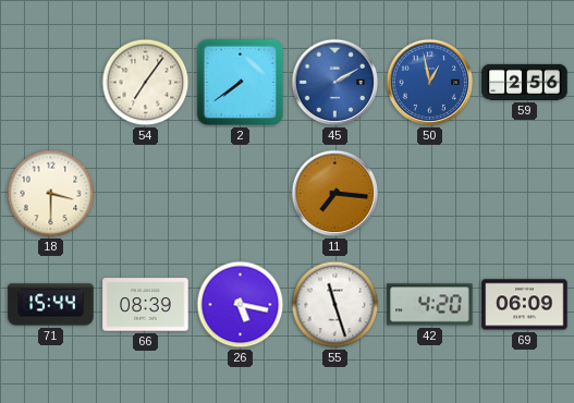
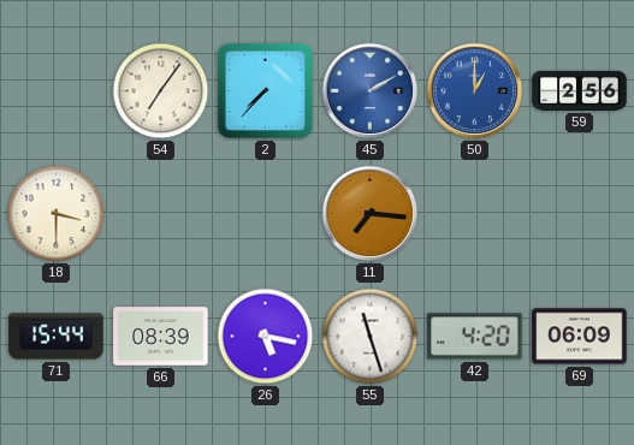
2: 7:39 -> 7:37 (265, 90)
50: 12:58 -> 1:00 (475, 91)
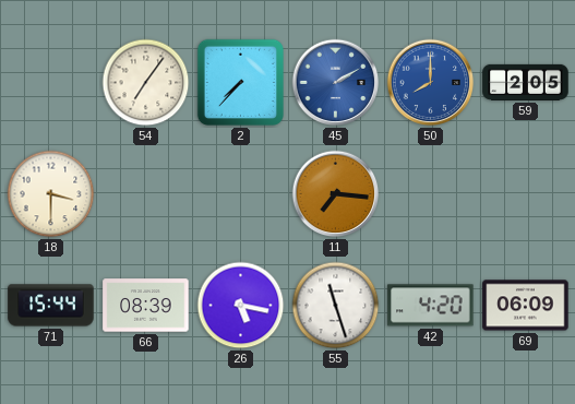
50: 1:00 -> 8:00 (431, 83)
59: 2:56 -> 2:05 (526, 82)
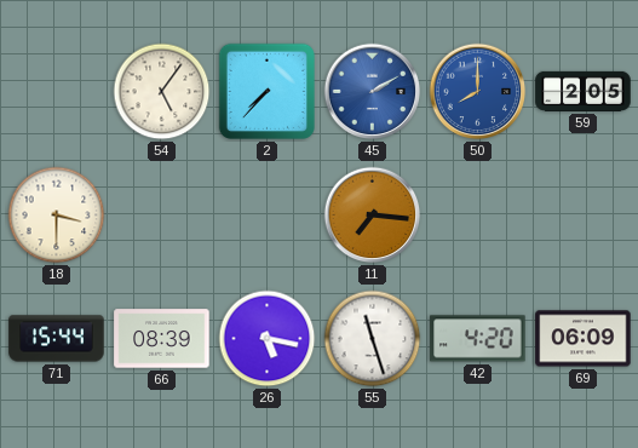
54: 7:06 -> 5:06 (162, 92)
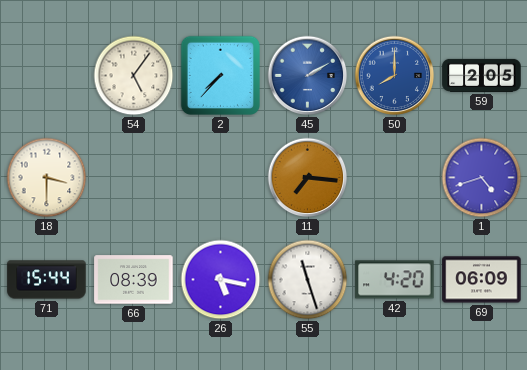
1: none -> 4:42 (482, 178)
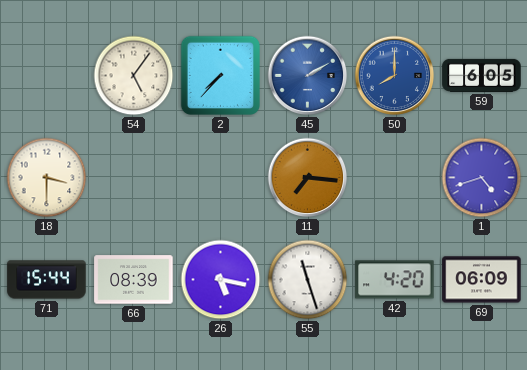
59: 2:05 -> 6:05 (482, 75)
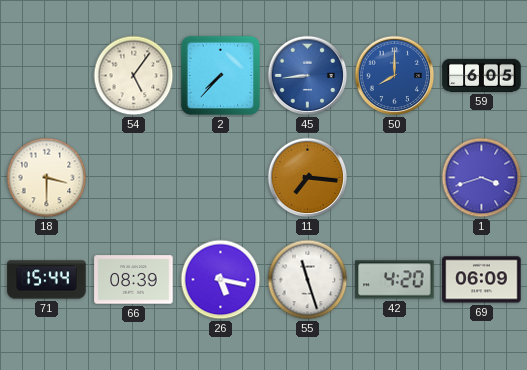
45: 2:10 -> 8:44 (308, 76)
1: 4:42 -> 3:42 (482, 178)
